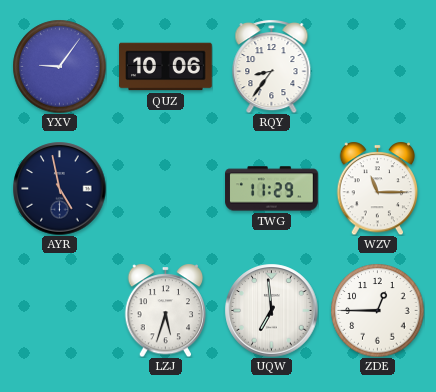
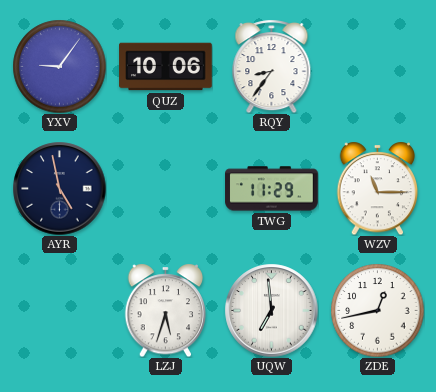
ZDE: 12:45 -> 12:43 (377, 310)
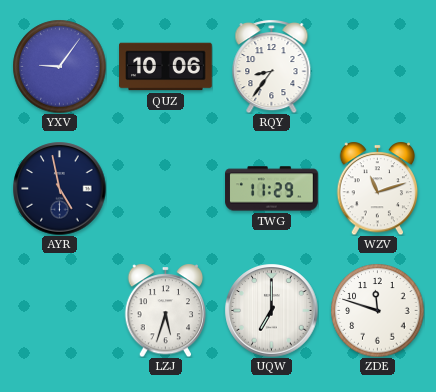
WZV: 11:15 -> 11:12 (378, 188)
UQW: 6:59 -> 7:00 (271, 310)
ZDE: 12:43 -> 11:48 (377, 310)
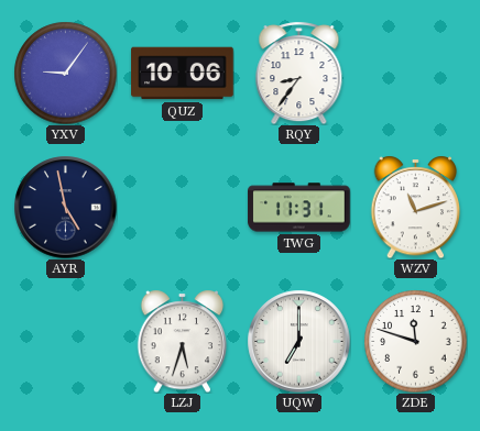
TWG: 11:29 -> 11:31 (299, 208)
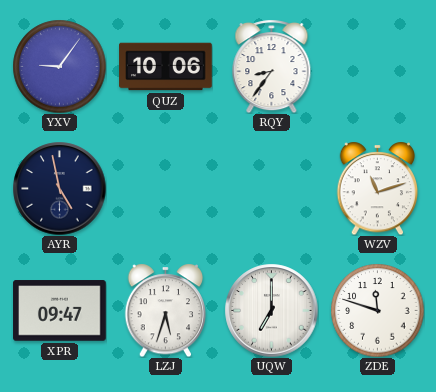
TWG: 11:31 -> none (299, 208)
XPR: none -> 09:47 (60, 311)
